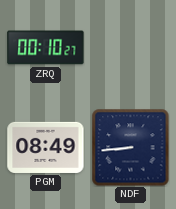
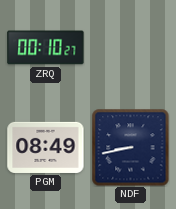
NDF: 8:44 -> 8:43 (130, 147)
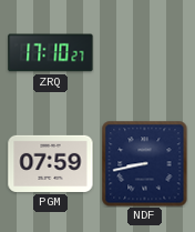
ZRQ: 00:10 -> 17:10 (51, 53)
PGM: 08:49 -> 07:59 (51, 163)
